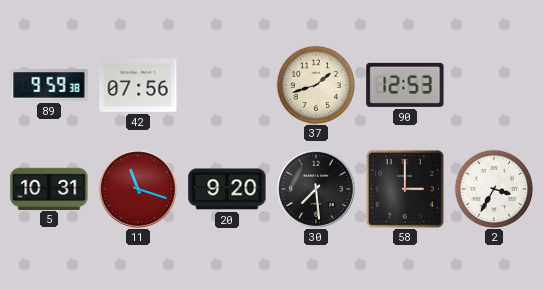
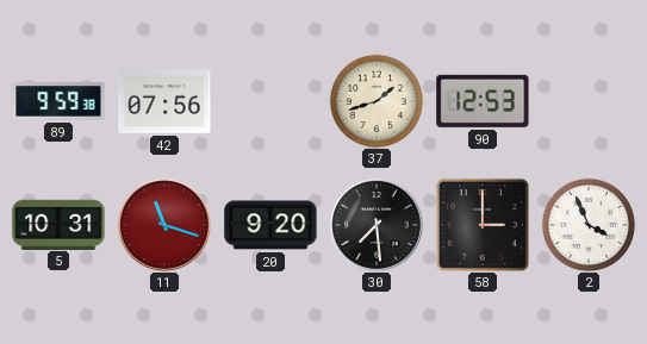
2: 3:35 -> 3:56 (587, 224)
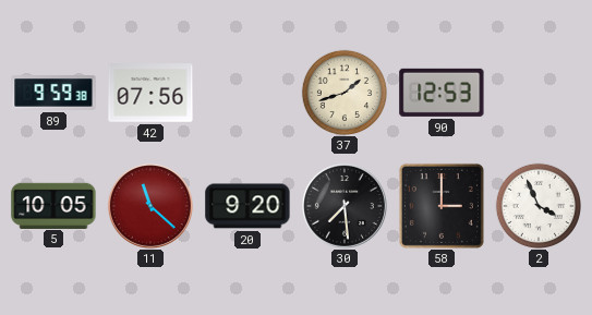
5: 10:31 -> 10:05 (53, 205)
11: 11:18 -> 11:22 (150, 206)
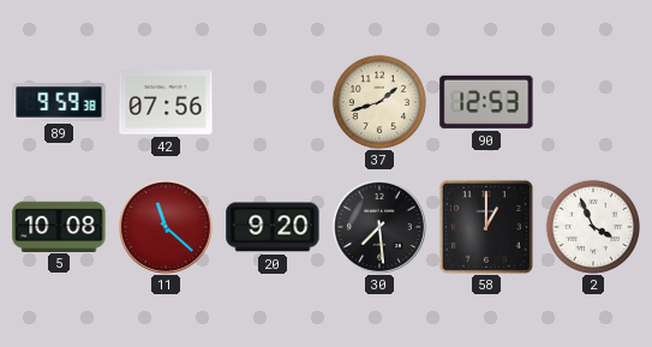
5: 10:05 -> 10:08 (59, 226)
58: 3:00 -> 1:00 (486, 227)
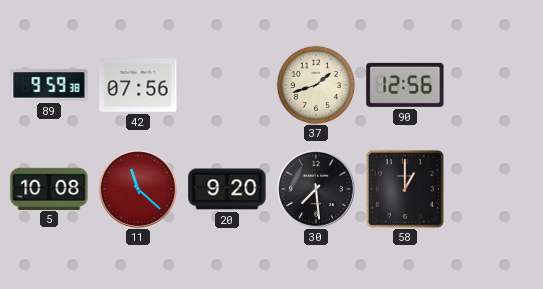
90: 12:53 -> 12:56 (405, 85)
2: 3:56 -> none (592, 226)
